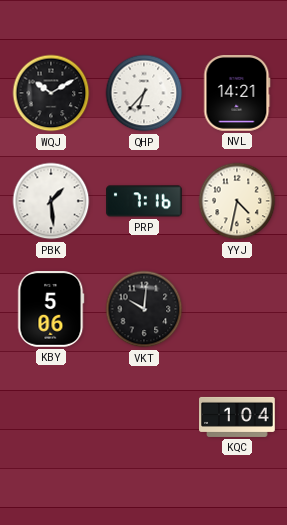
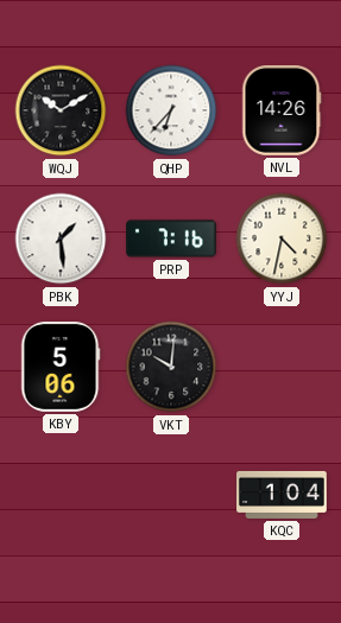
NVL: 14:21 -> 14:26 (282, 112)
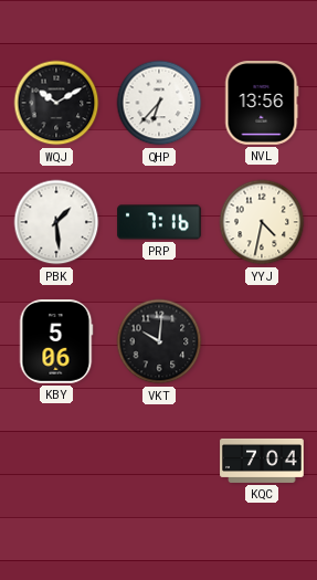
NVL: 14:26 -> 13:56 (262, 104)
KQC: 1:04 -> 7:04 (262, 461)
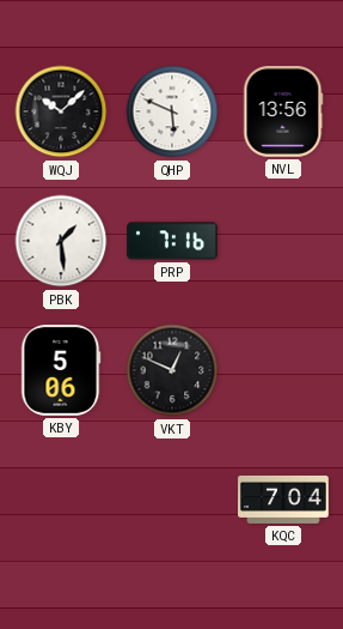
WQJ: 10:10 -> 10:08 (61, 111)
QHP: 6:37 -> 5:49 (172, 111)
YYJ: 4:32 -> none (262, 222)
VKT: 10:01 -> 12:49 (172, 370)
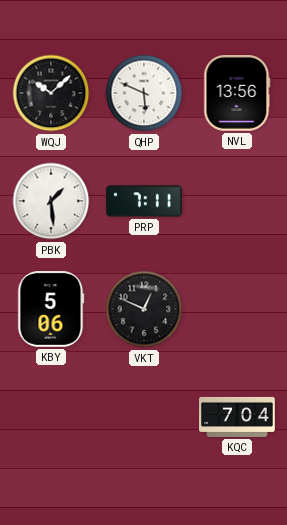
PRP: 7:16 -> 7:11 (144, 201)
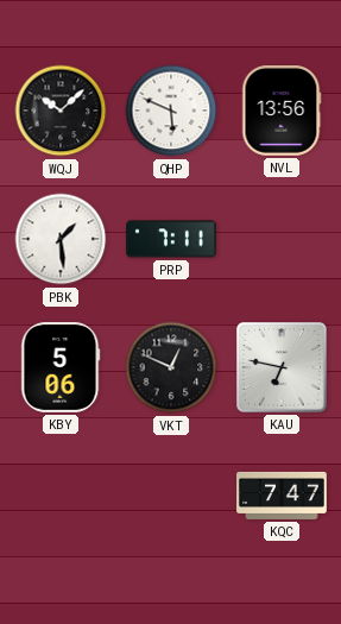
KAU: none -> 6:47 (283, 368)
KQC: 7:04 -> 7:47 (282, 496)
